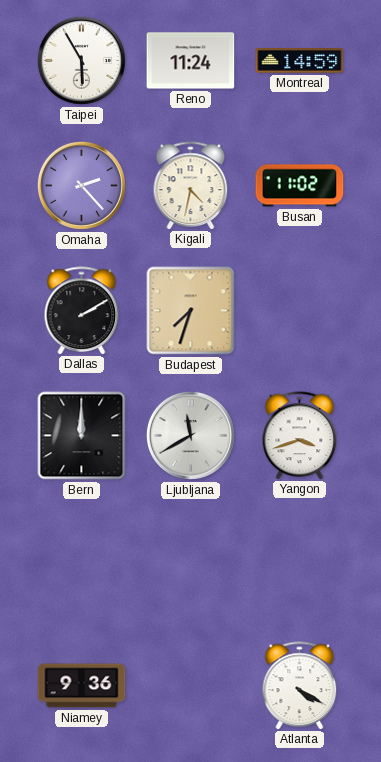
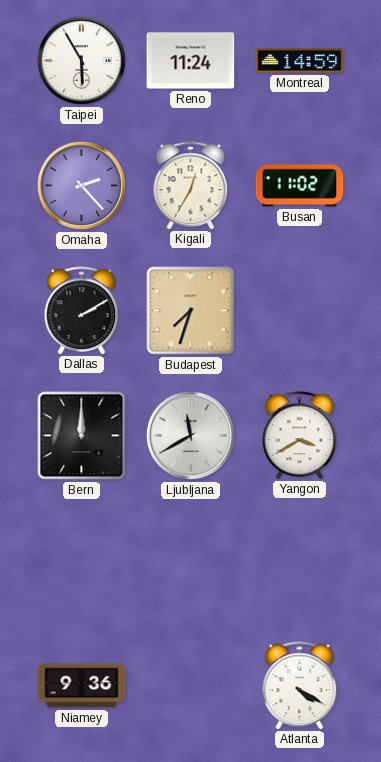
Kigali: 4:32 -> 12:35 (191, 185)
Yangon: 3:42 -> 3:40 (300, 435)
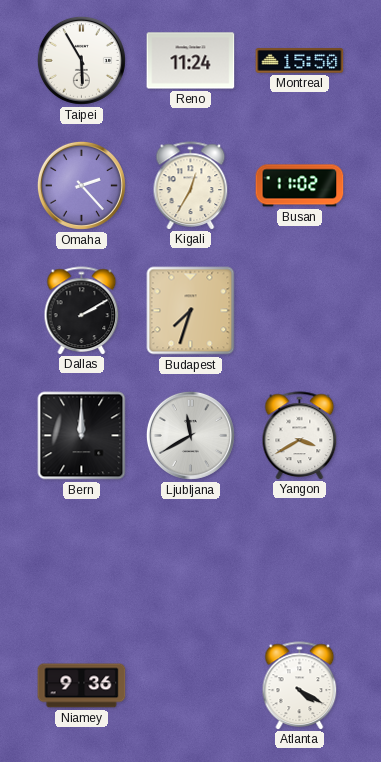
Montreal: 14:59 -> 15:50 (300, 61)
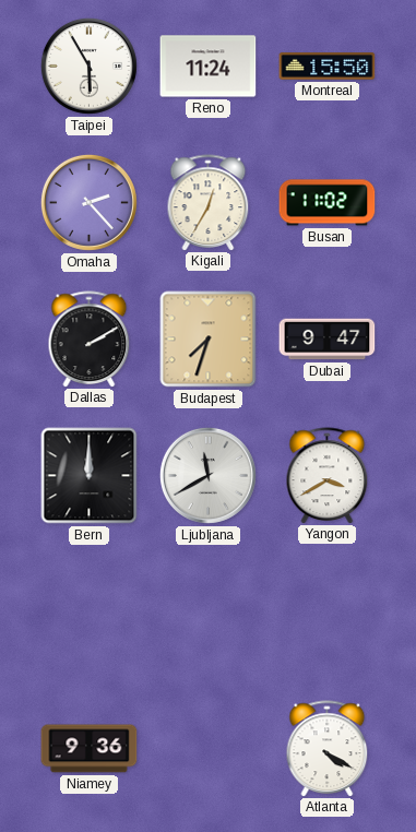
Dubai: none -> 9:47 (328, 340)
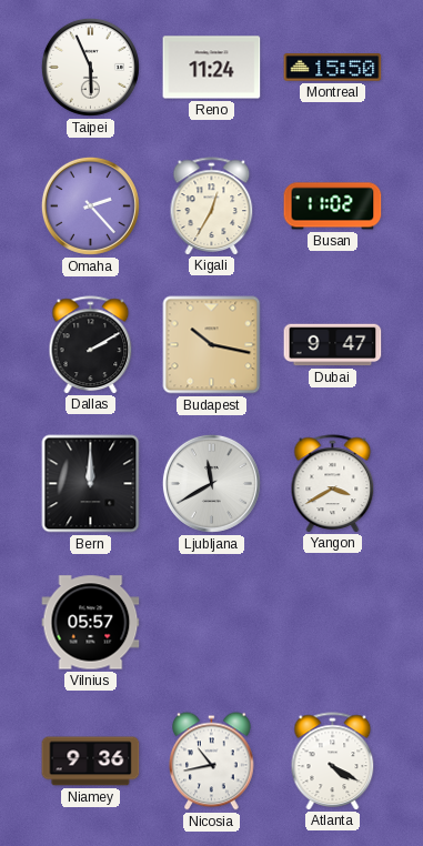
Taipei: 5:55 -> 5:56 (90, 67)
Budapest: 7:33 -> 10:17 (212, 345)
Vilnius: none -> 05:57 (91, 623)
Nicosia: none -> 10:43 (212, 762)
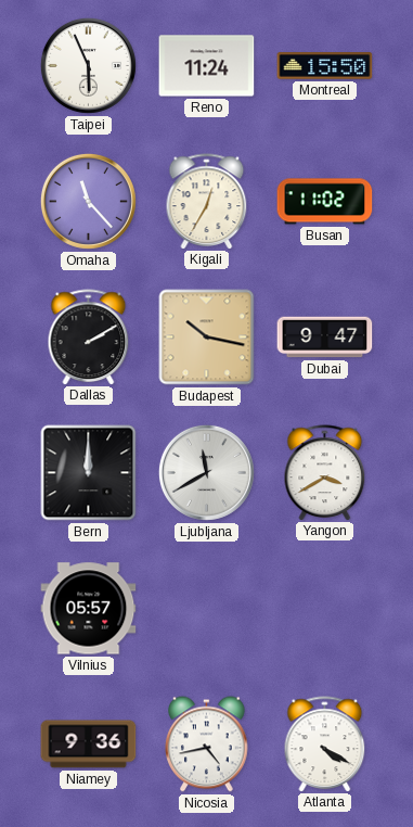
Omaha: 2:23 -> 11:23 (88, 201)
Nicosia: 10:43 -> 4:43 (207, 745)
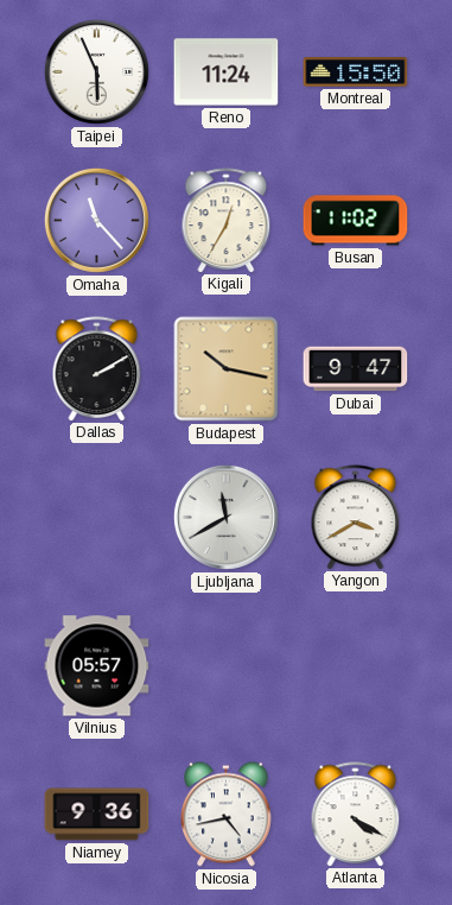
Bern: 12:00 -> none (89, 473)
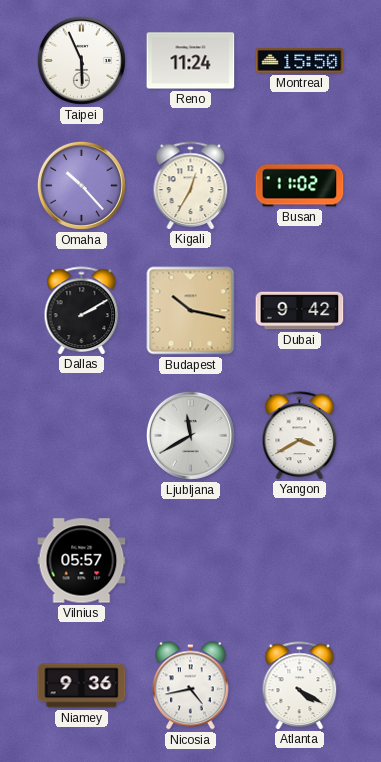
Omaha: 11:23 -> 10:23 (81, 185)
Dubai: 9:47 -> 9:42 (300, 311)
